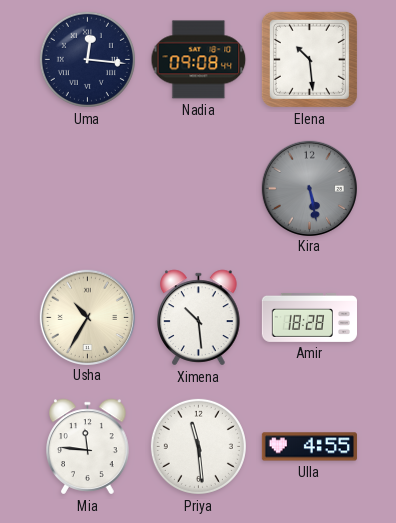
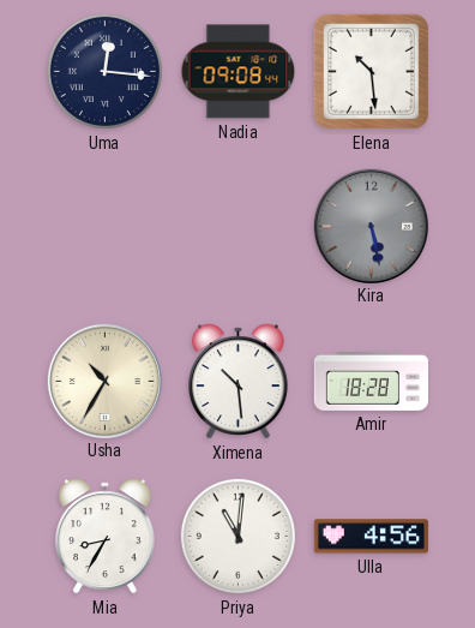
Mia: 11:46 -> 8:35 (106, 537)
Priya: 11:29 -> 11:01 (237, 536)
Ulla: 4:55 -> 4:56 (371, 537)
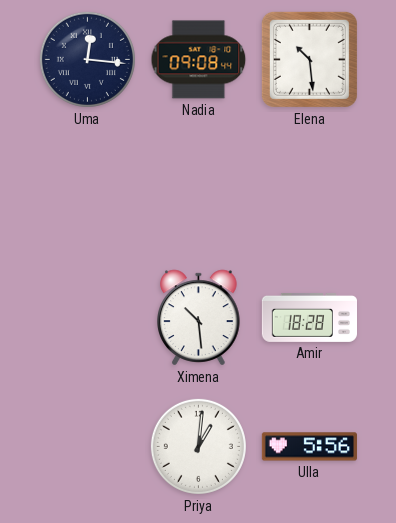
Kira: 5:28 -> none (371, 226)
Usha: 10:35 -> none (104, 381)
Mia: 8:35 -> none (106, 537)
Priya: 11:01 -> 1:01 (198, 446)
Ulla: 4:56 -> 5:56 (309, 447)
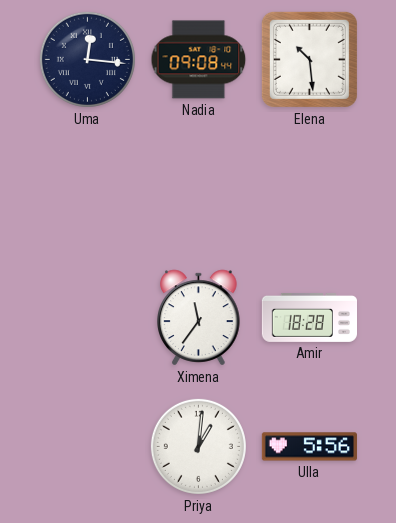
Ximena: 10:29 -> 11:36 (199, 318)
